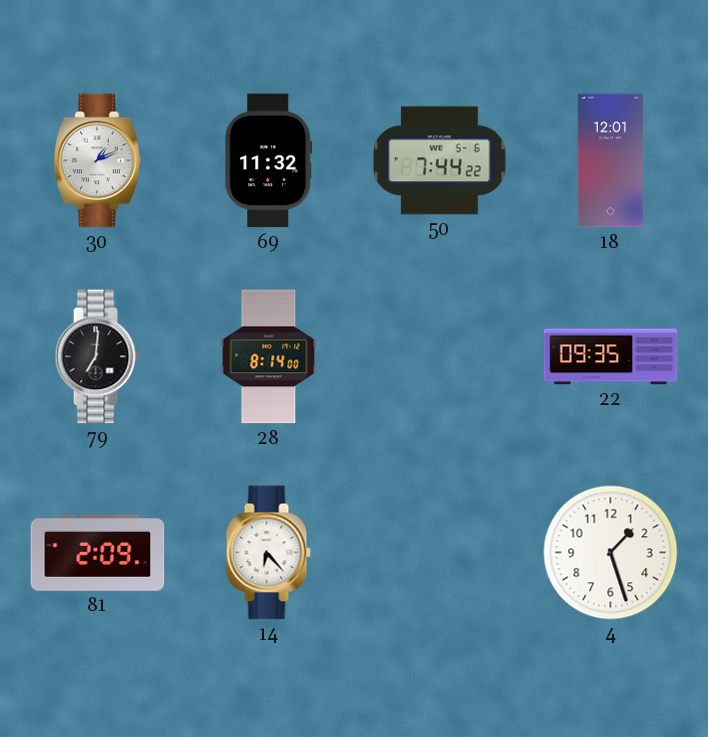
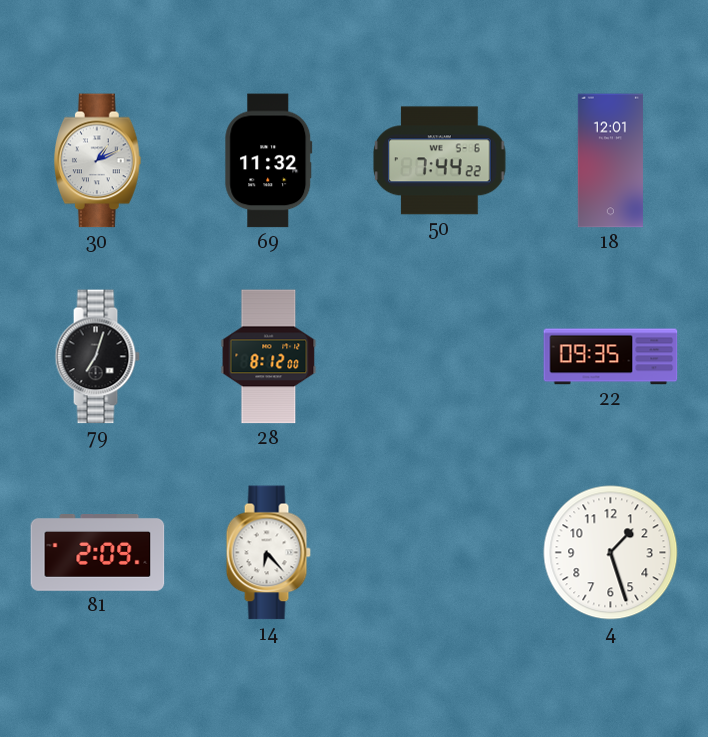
79: 7:01 -> 7:03 (97, 357)
28: 8:14 -> 8:12 (269, 357)
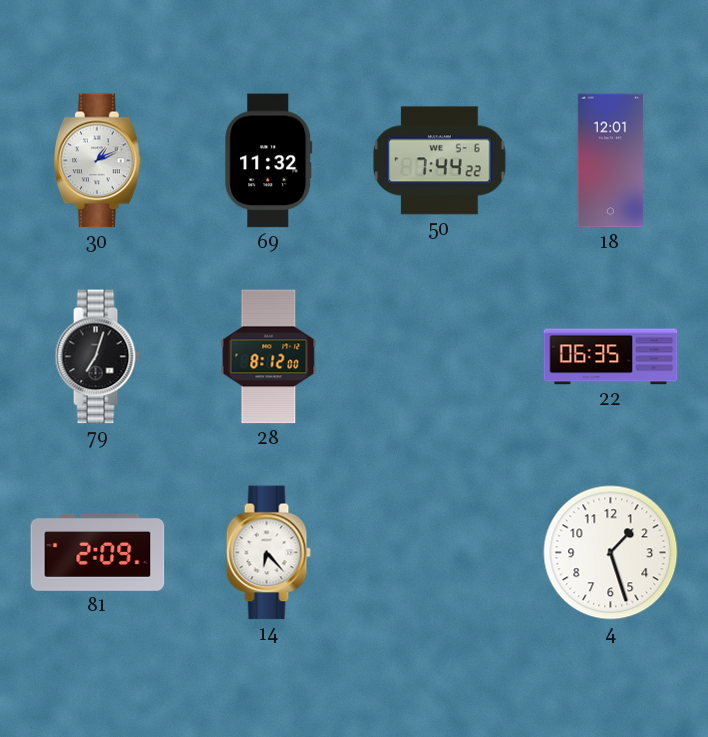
22: 09:35 -> 06:35 (611, 357)
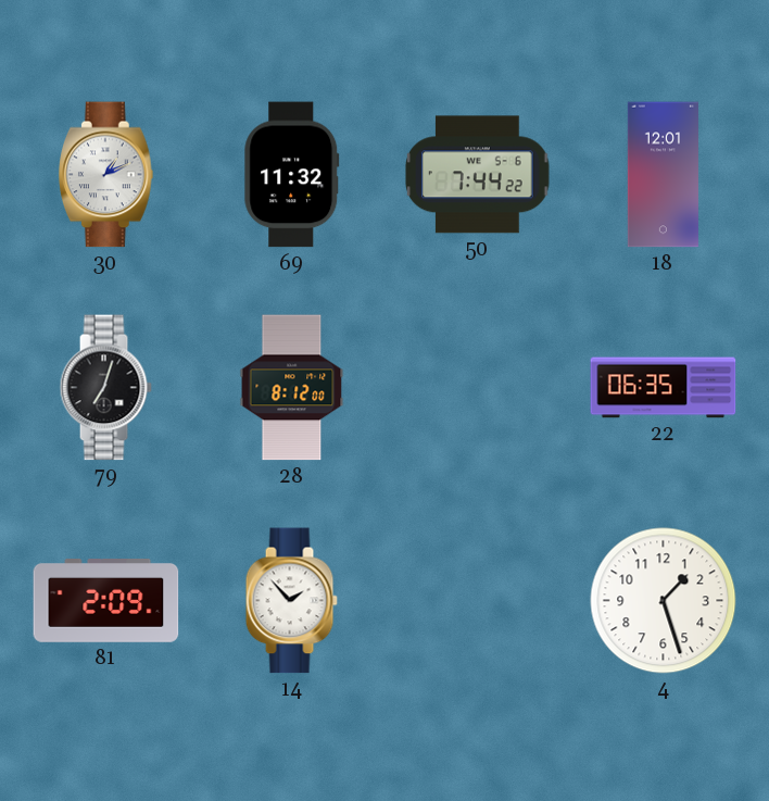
14: 6:23 -> 1:53 (291, 601)
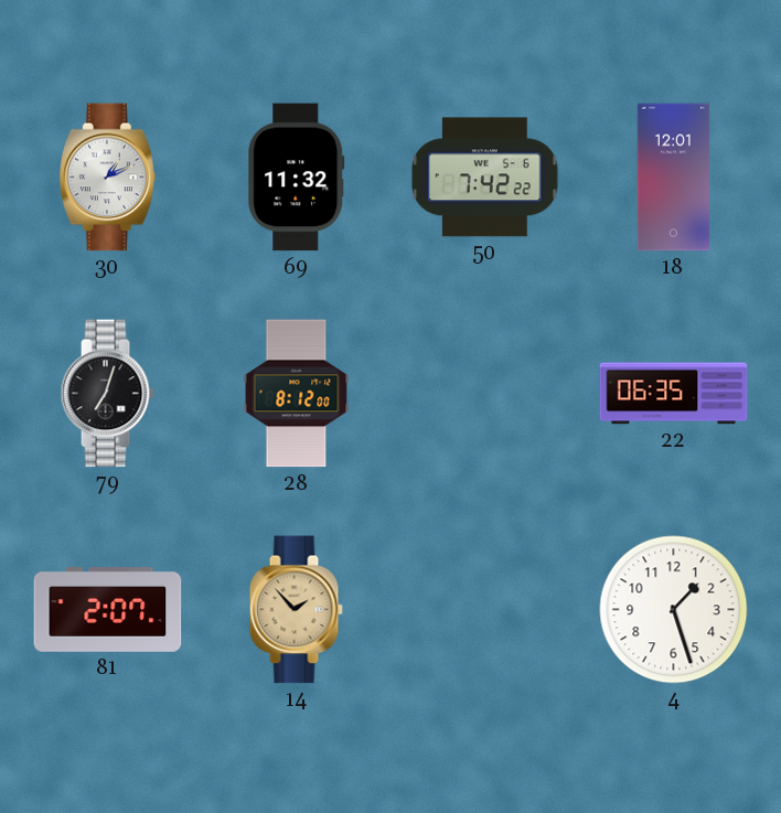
50: 7:44 -> 7:42 (485, 178)
81: 2:09 -> 2:07 (108, 610)
14 dial: white -> champagne (296, 610)
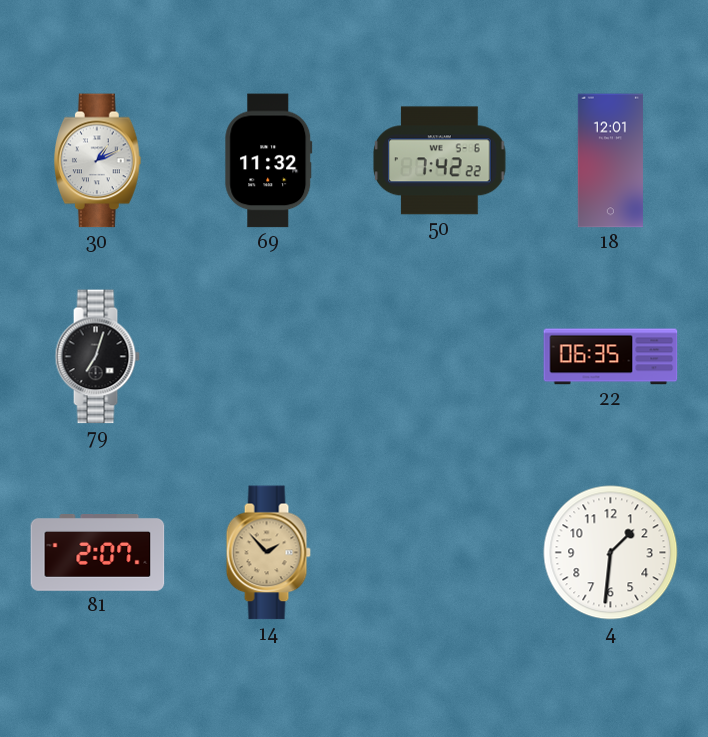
28: 8:12 -> none (297, 394)
4: 1:27 -> 1:31 (611, 553)
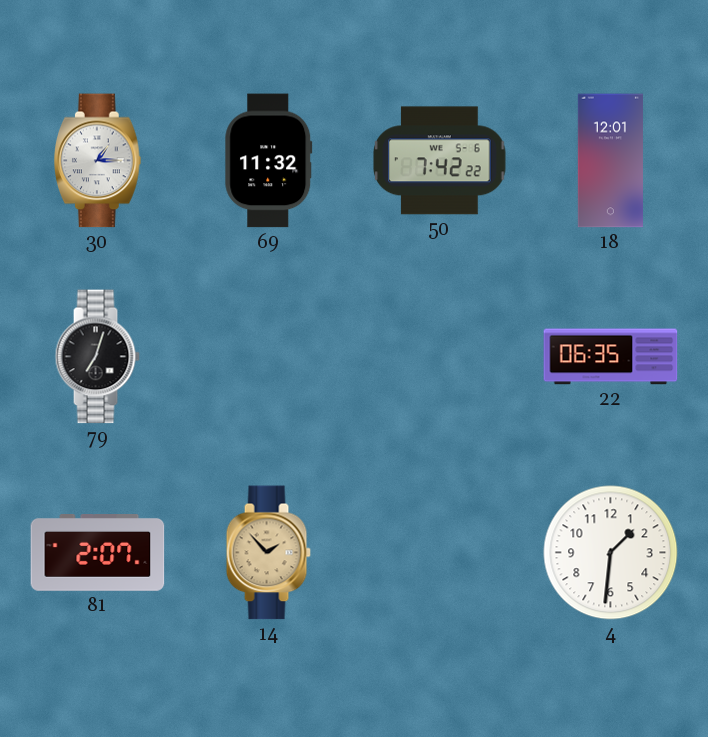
30: 1:11 -> 1:15 (98, 161)
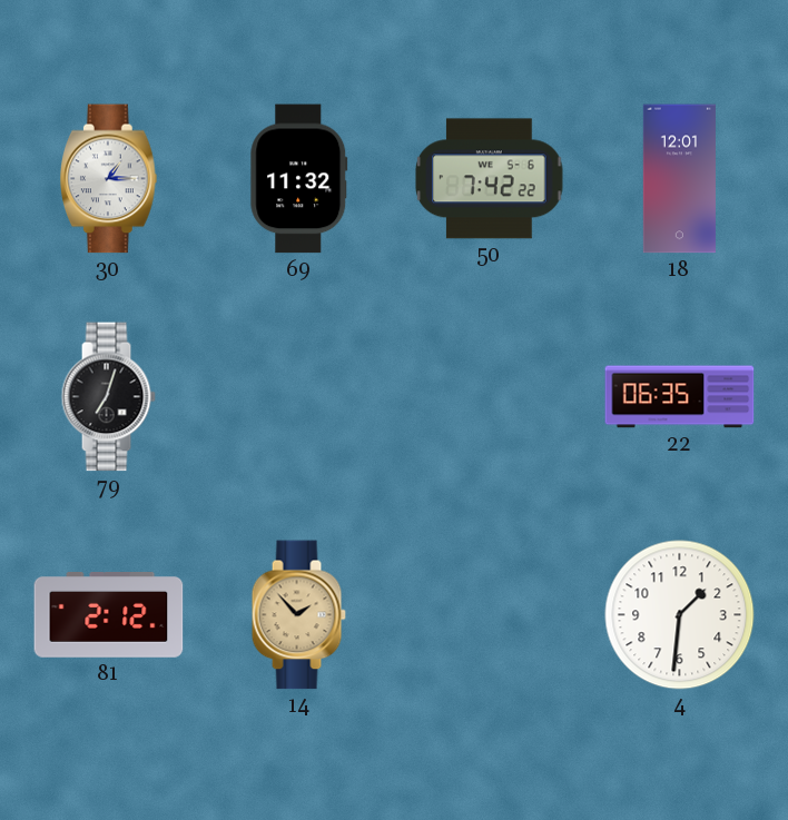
81: 2:07 -> 2:12 (109, 615)
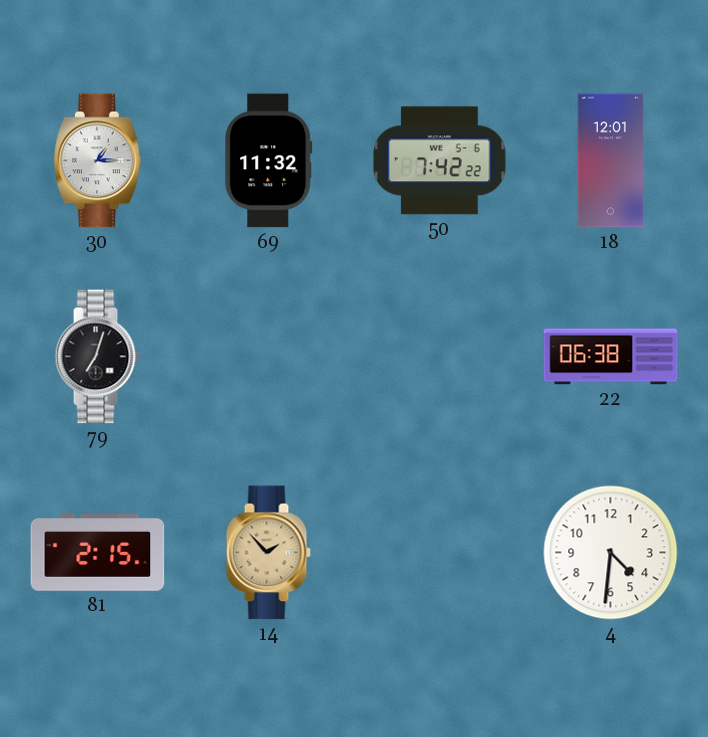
22: 06:35 -> 06:38 (611, 357)
81: 2:12 -> 2:15 (98, 553)
4: 1:31 -> 4:31 (611, 553)
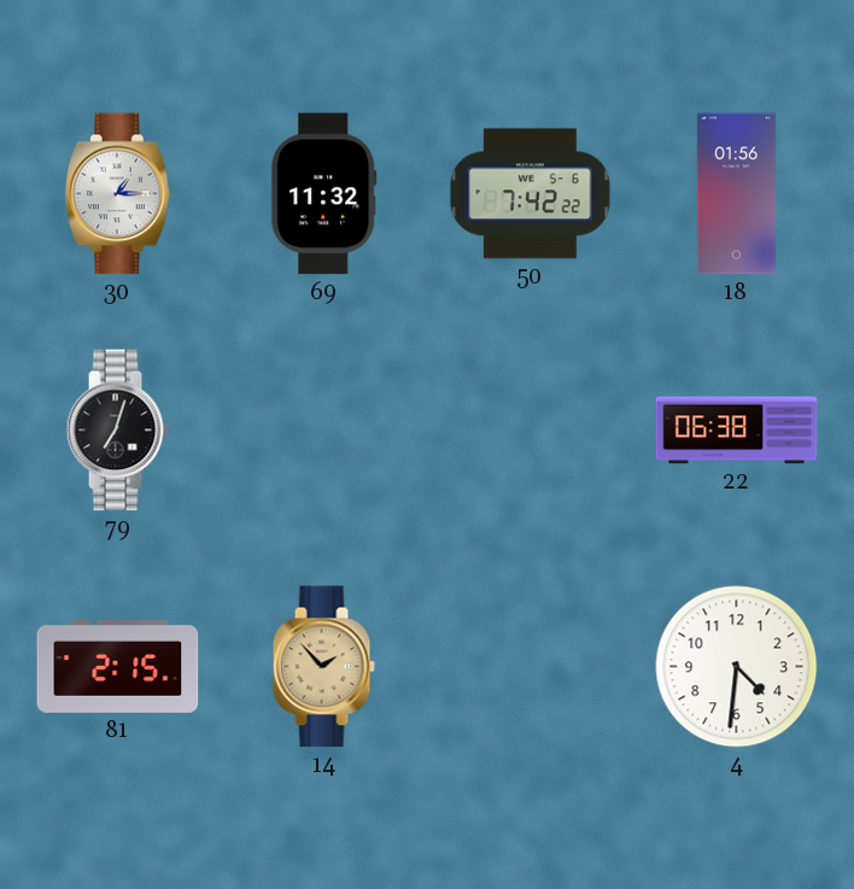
18: 12:01 -> 01:56 (736, 194)
